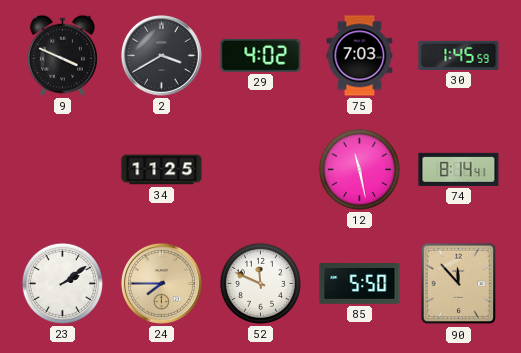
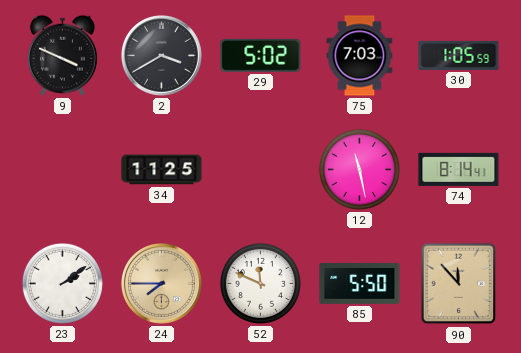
29: 4:02 -> 5:02 (261, 55)
30: 1:45 -> 1:05 (459, 55)
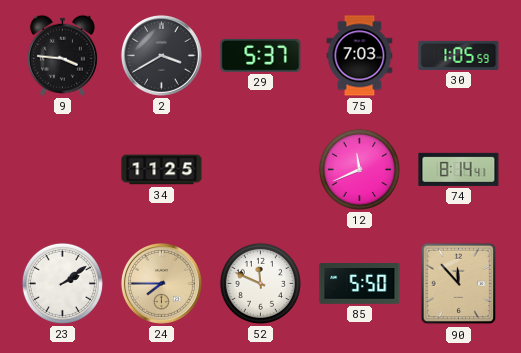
9: 3:49 -> 3:46 (62, 55)
29: 5:02 -> 5:37 (261, 55)
12: 11:28 -> 11:41 (359, 169)
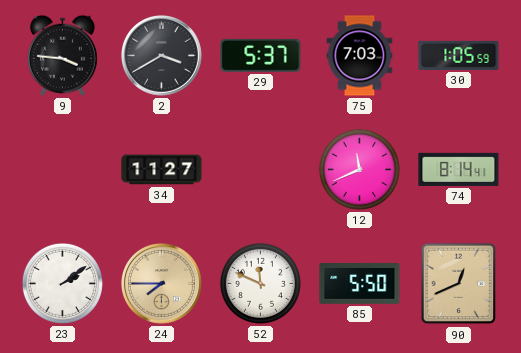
34: 11:25 -> 11:27 (162, 170)
90: 11:53 -> 12:41 (459, 284)
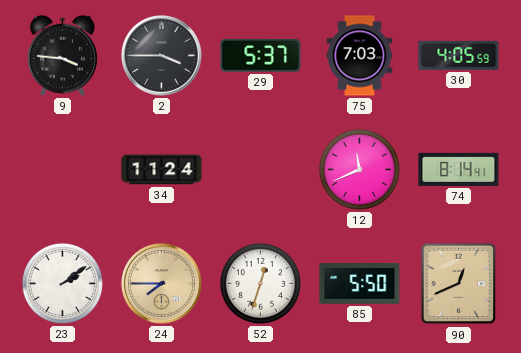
2: 3:40 -> 3:45 (161, 55)
30: 1:05 -> 4:05 (459, 55)
34: 11:27 -> 11:24 (162, 170)
52: 11:49 -> 12:33 (260, 283)
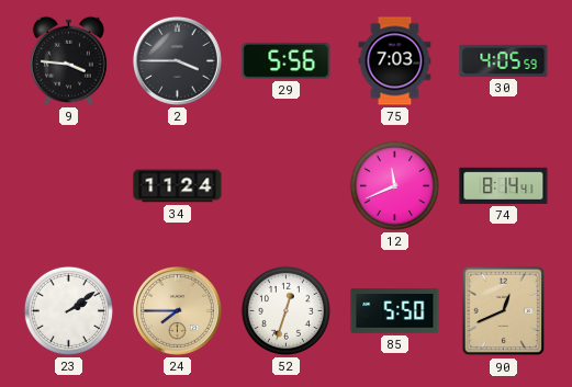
29: 5:37 -> 5:56 (287, 60)
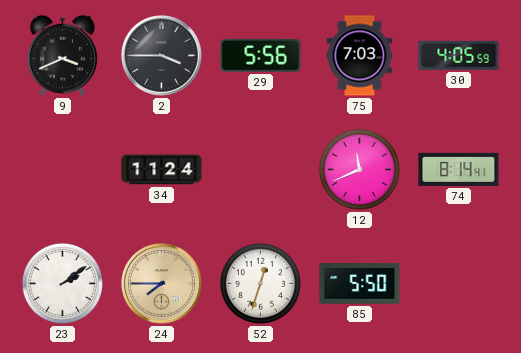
9: 3:46 -> 3:41 (62, 55)
90: 12:41 -> none (504, 311)
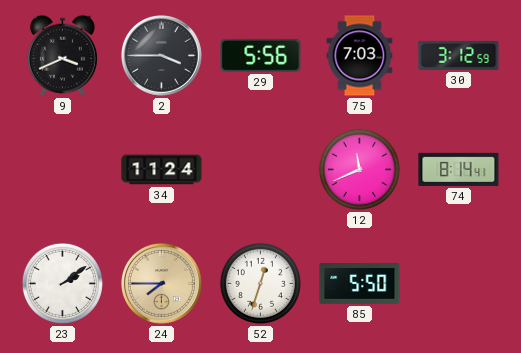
30: 4:05 -> 3:12 (459, 55)
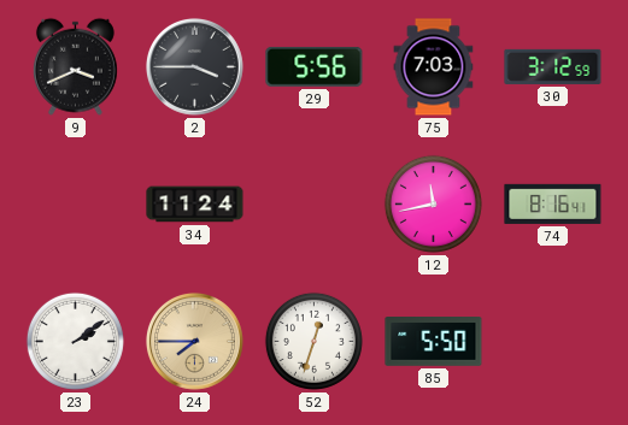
12: 11:41 -> 11:43 (433, 203)
74: 8:14 -> 8:16 (553, 203)
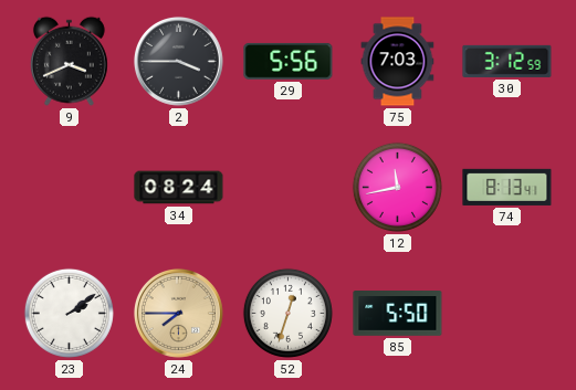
34: 11:24 -> 08:24 (179, 188)
74: 8:16 -> 8:13 (507, 187)
